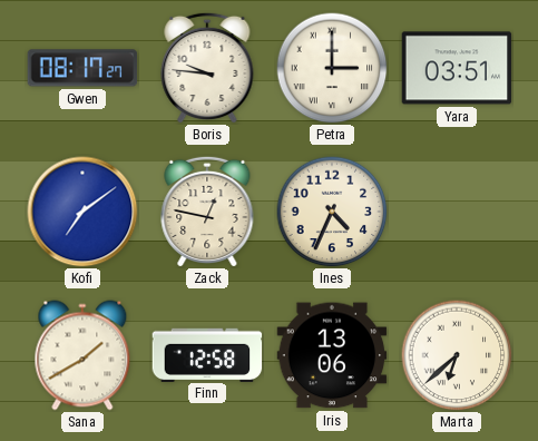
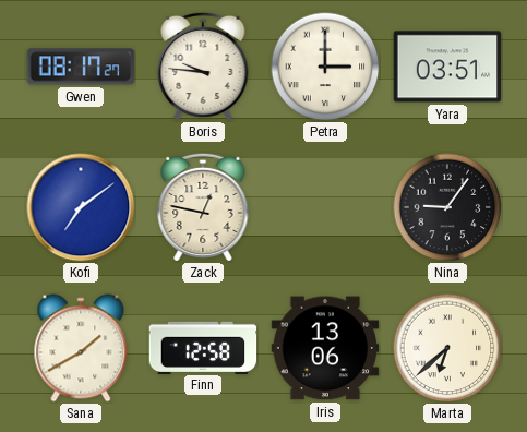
Ines: 4:34 -> none (332, 212)
Nina: none -> 9:06 (447, 207)
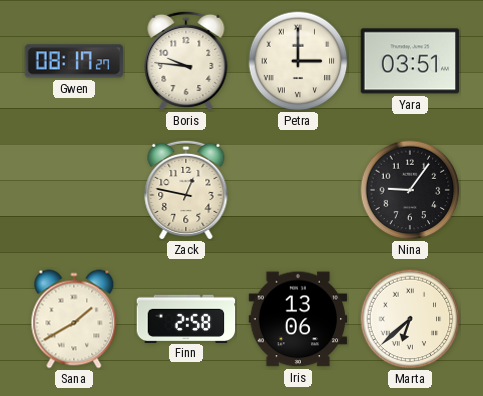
Kofi: 7:09 -> none (81, 207)
Finn: 12:58 -> 2:58 (186, 318)
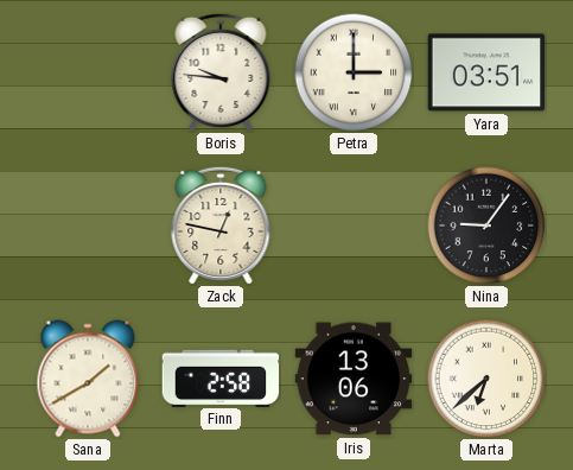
Gwen: 08:17 -> none (74, 61)
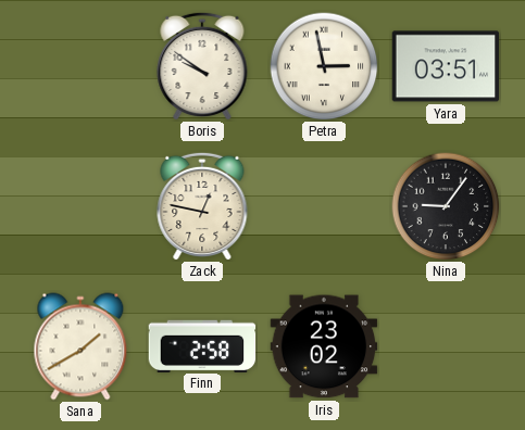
Boris: 9:46 -> 9:51 (202, 66)
Petra: 3:00 -> 2:58 (324, 66)
Iris: 13:06 -> 23:02 (324, 346)
Marta: 6:38 -> none (486, 379)
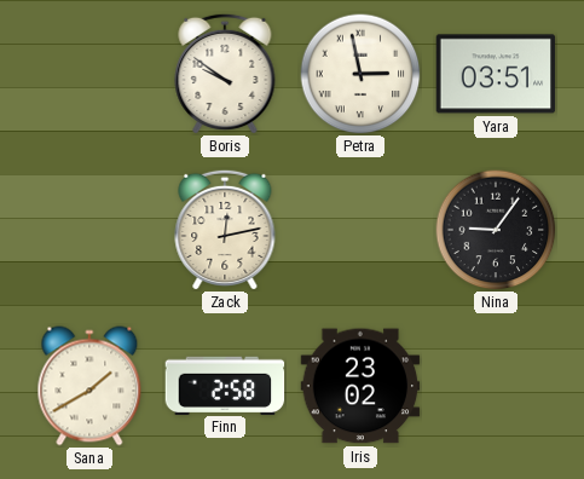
Zack: 12:47 -> 12:13 (225, 230)
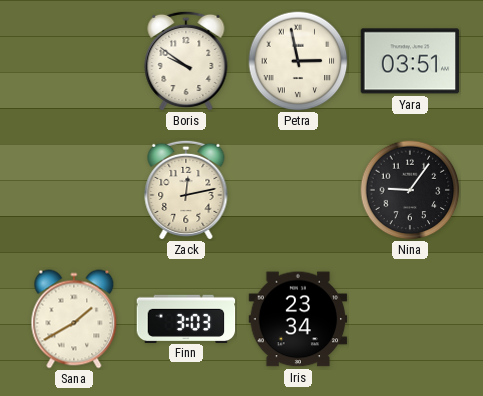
Finn: 2:58 -> 3:03 (186, 318)
Iris: 23:02 -> 23:34 (298, 319)
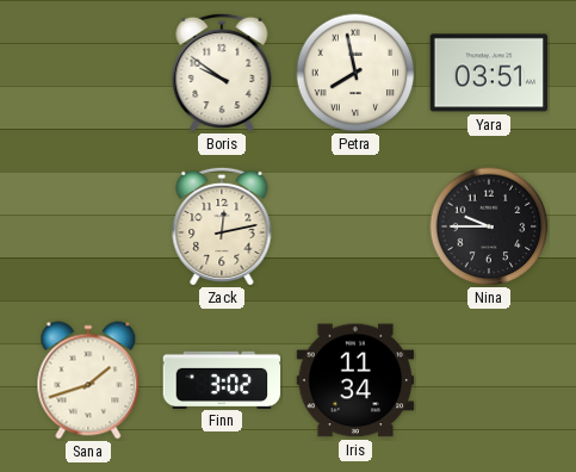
Petra: 2:58 -> 7:58 (355, 73)
Nina: 9:06 -> 9:45 (489, 226)
Sana: 1:40 -> 1:42 (88, 380)
Finn: 3:03 -> 3:02 (222, 379)
Iris: 23:34 -> 11:34 (355, 380)
